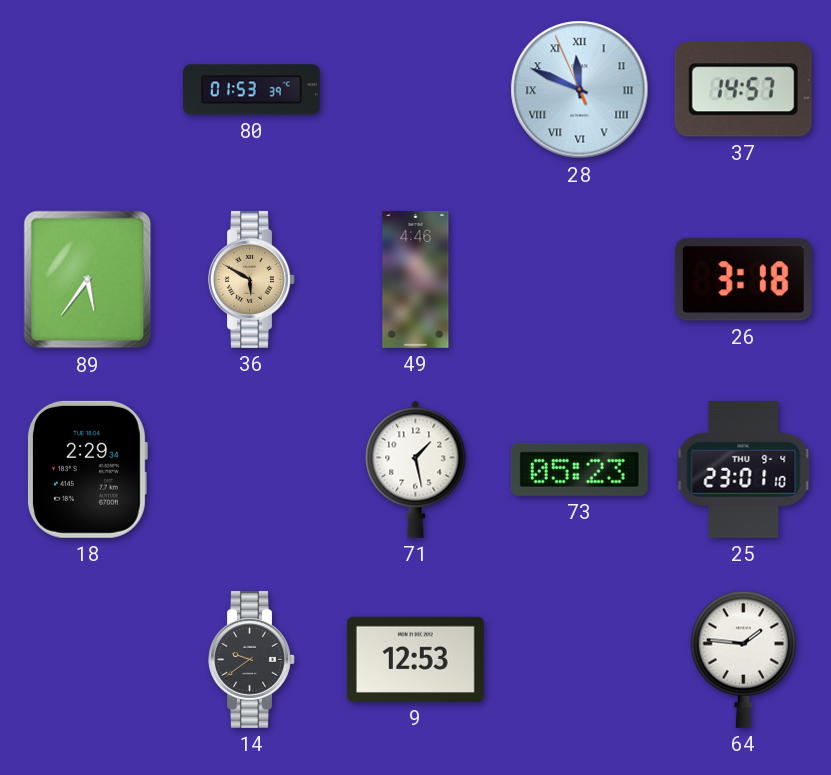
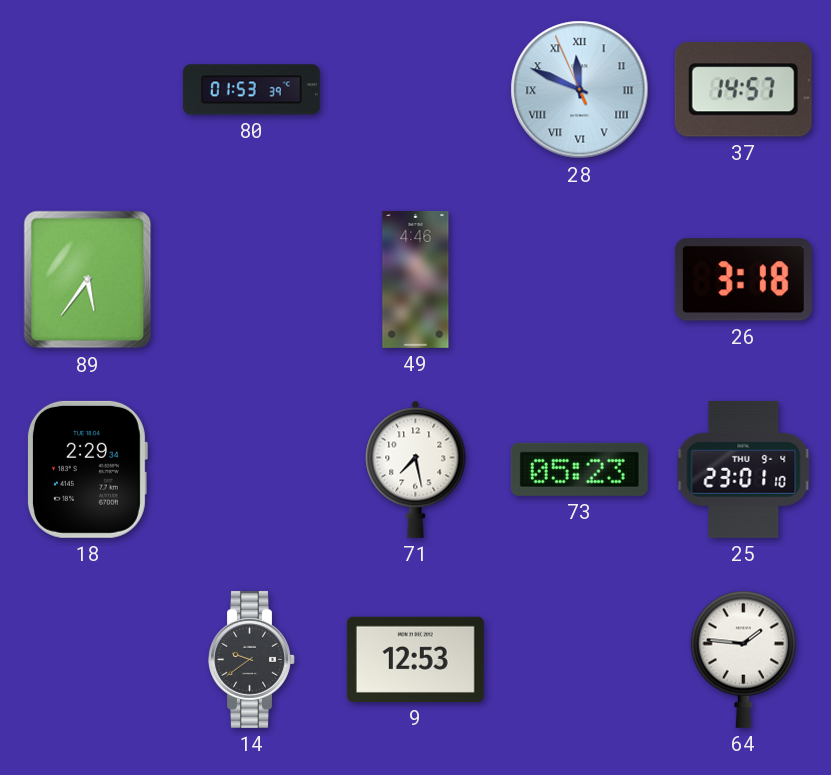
36: 5:50 -> none (252, 279)
71: 1:28 -> 7:28 (416, 469)
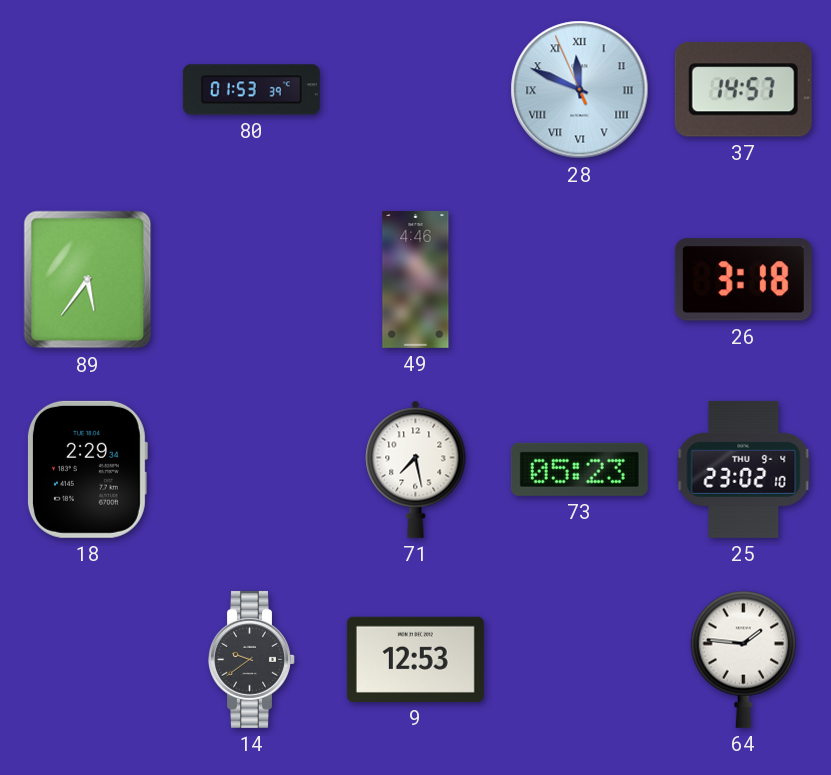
25: 23:01 -> 23:02 (744, 469)
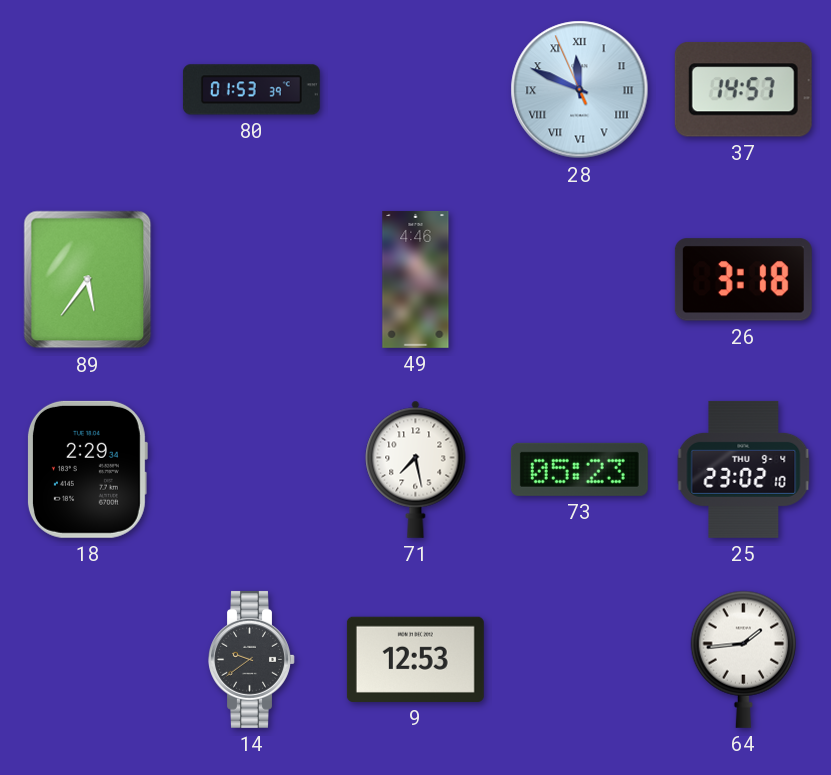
64: 1:46 -> 1:44 (743, 659)
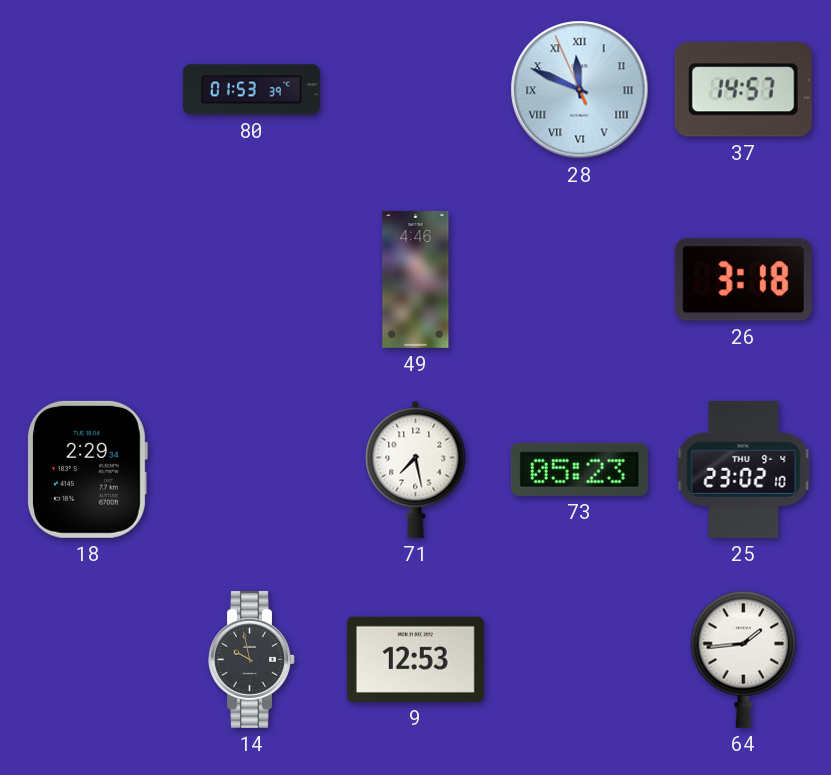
89: 5:36 -> none (88, 280)
14: 9:39 -> 9:58 (252, 659)
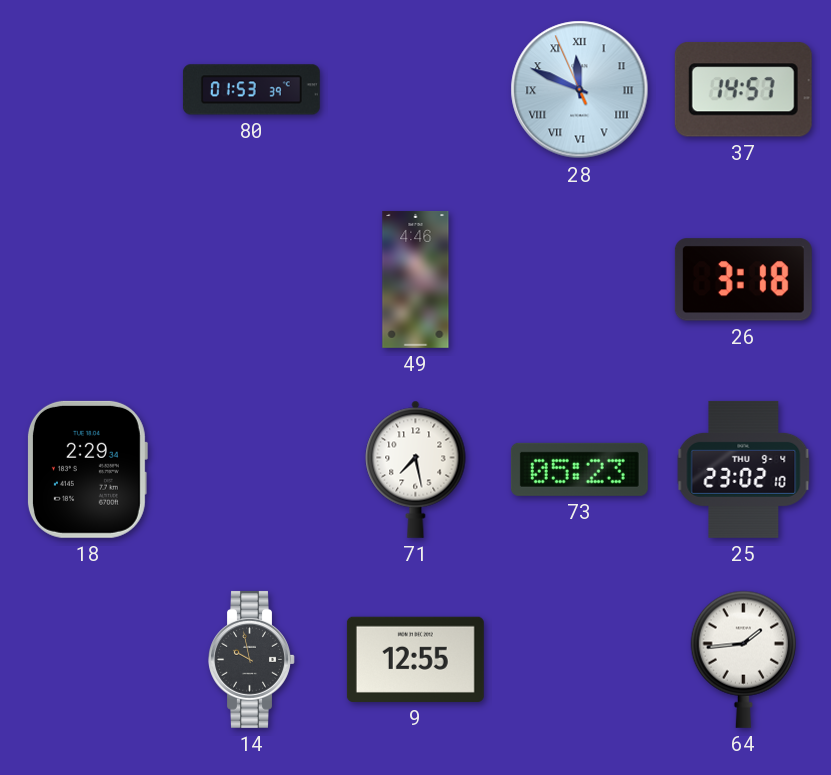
9: 12:53 -> 12:55 (415, 659)
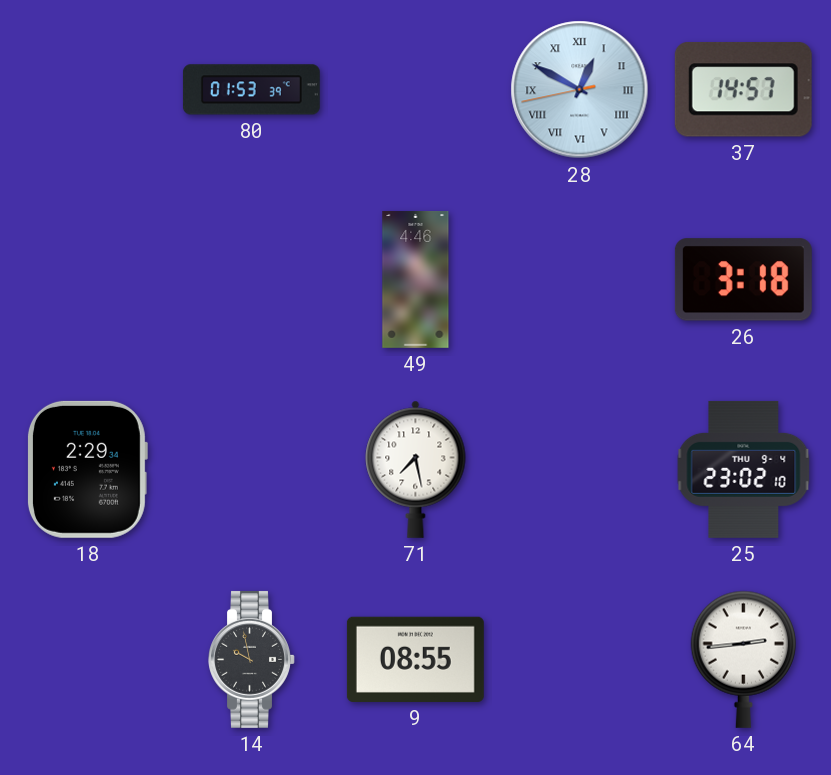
28: 11:48 -> 12:49 (580, 90)
73: 05:23 -> none (579, 469)
9: 12:55 -> 08:55 (415, 659)
64: 1:44 -> 2:44 (743, 659)
